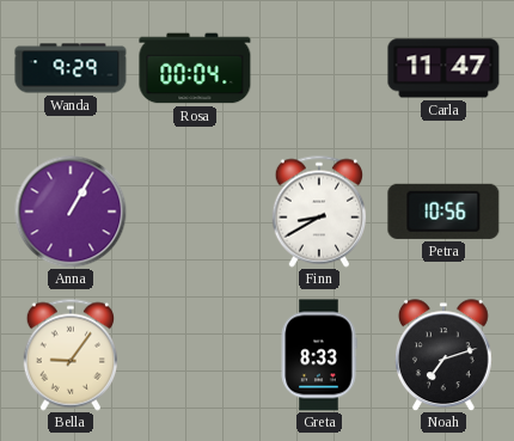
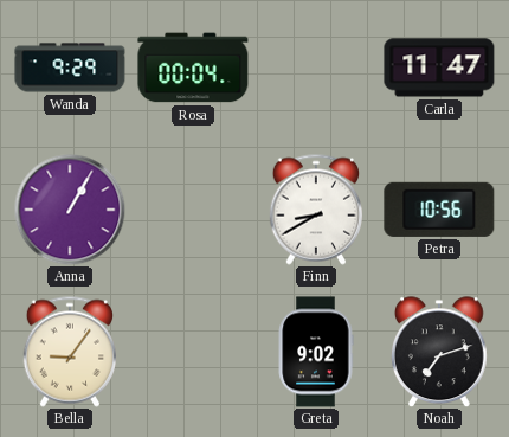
Greta: 8:33 -> 9:02 (316, 352)
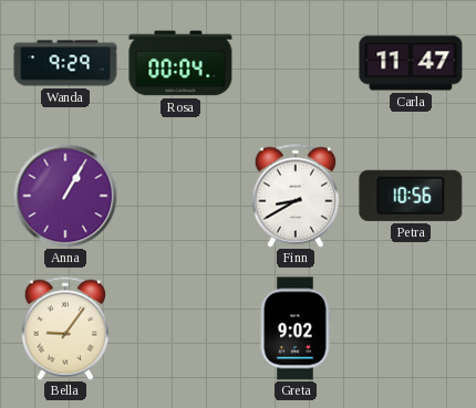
Noah: 7:12 -> none (440, 352)
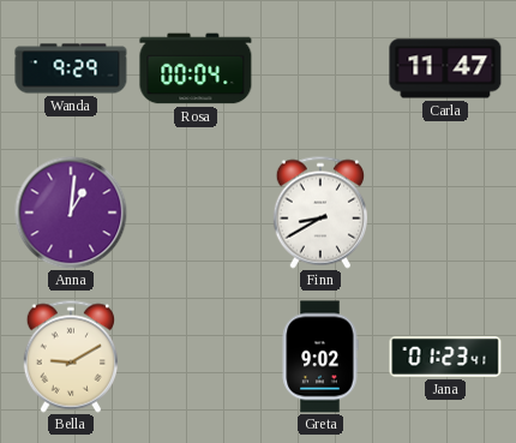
Anna: 1:05 -> 1:01 (71, 212)
Petra: 10:56 -> none (411, 196)
Bella: 9:06 -> 9:10 (70, 357)
Jana: none -> 01:23 (445, 357)
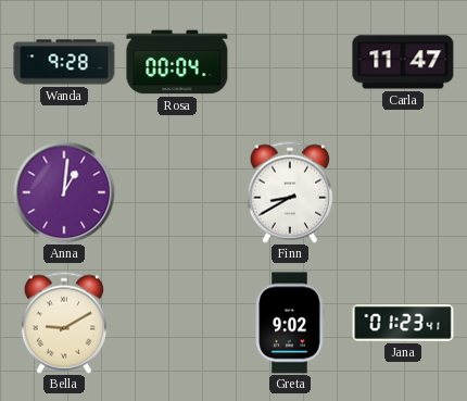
Wanda: 9:29 -> 9:28 (64, 62)
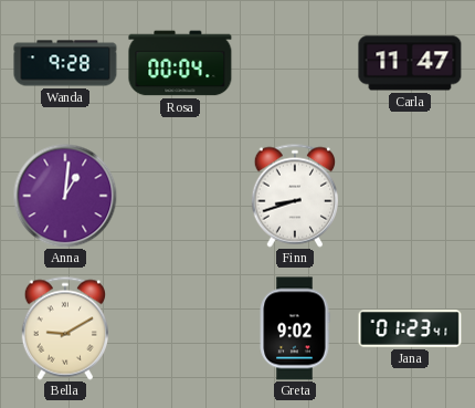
Finn: 8:40 -> 8:42 (294, 196)
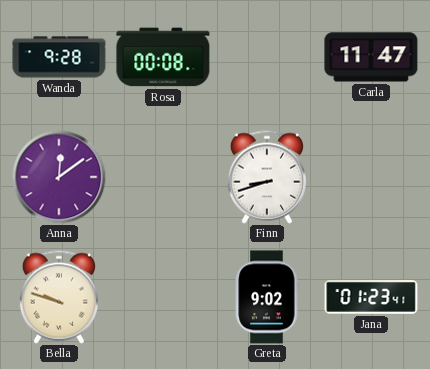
Rosa: 00:04 -> 00:08 (163, 57)
Anna: 1:01 -> 12:09 (59, 177)
Bella: 9:10 -> 9:48 (58, 297)
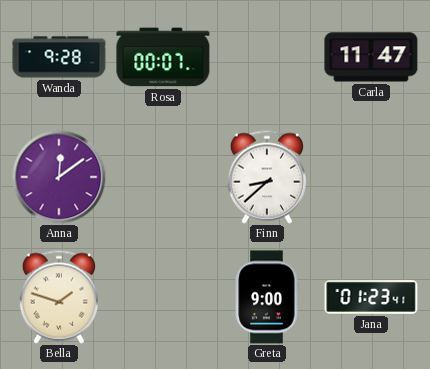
Rosa: 00:08 -> 00:07 (163, 57)
Finn: 8:42 -> 8:38 (266, 177)
Bella: 9:48 -> 1:48 (58, 297)
Greta: 9:02 -> 9:00 (267, 297)
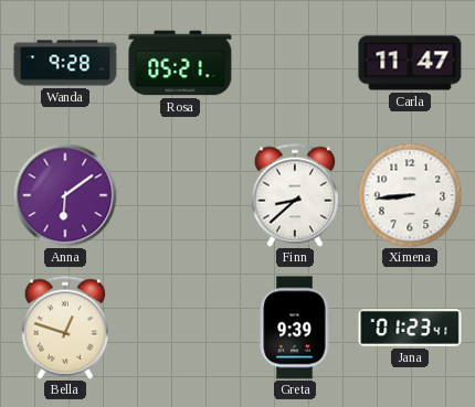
Rosa: 00:07 -> 05:21 (180, 63)
Anna: 12:09 -> 6:09 (65, 195)
Ximena: none -> 8:44 (410, 195)
Bella: 1:48 -> 12:48 (64, 328)
Greta: 9:00 -> 9:39 (295, 328)
